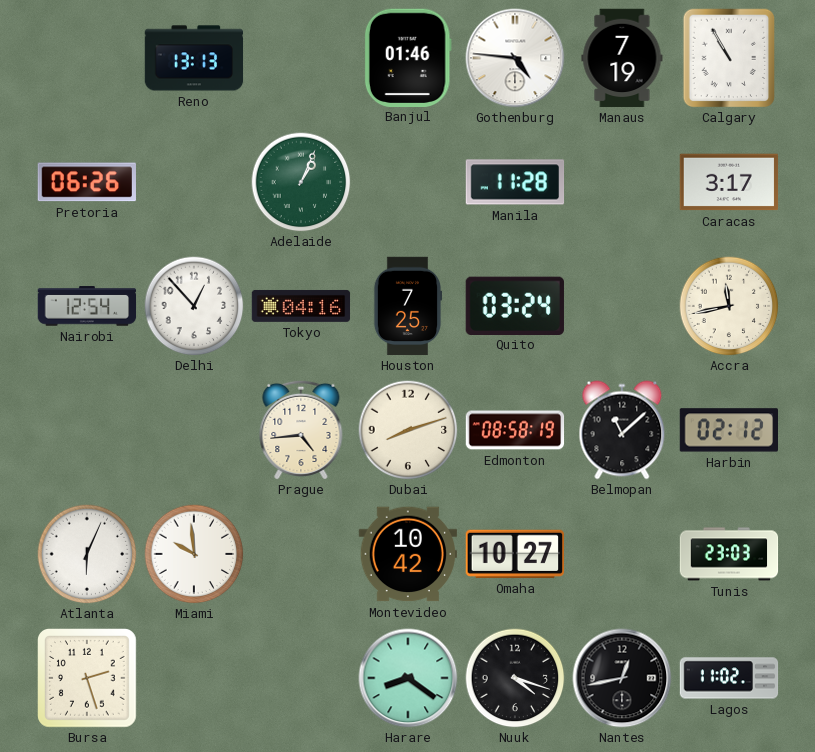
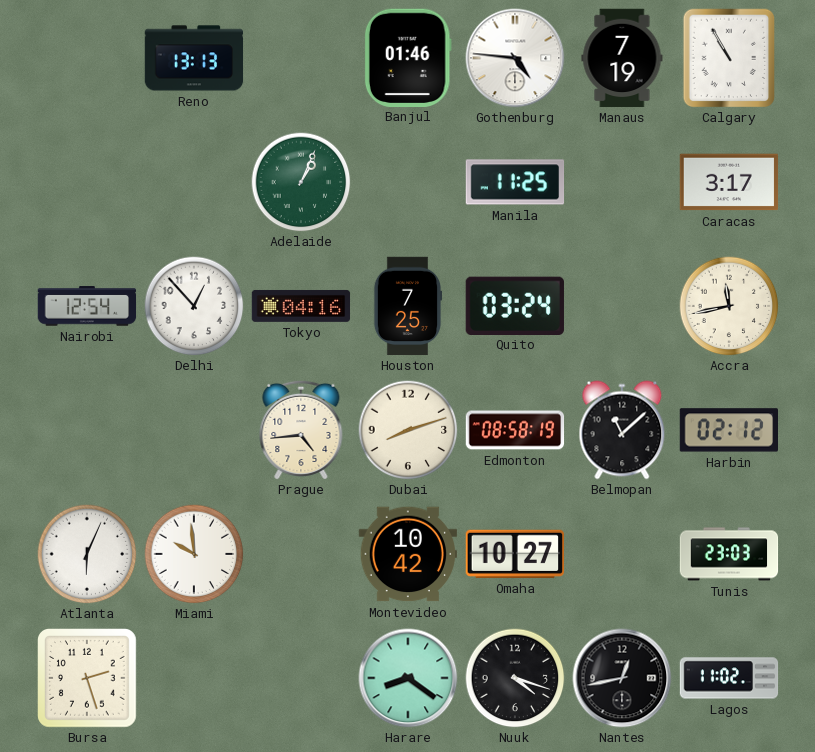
Pretoria: 06:26 -> none (87, 182)
Manila: 11:28 -> 11:25 (515, 182)
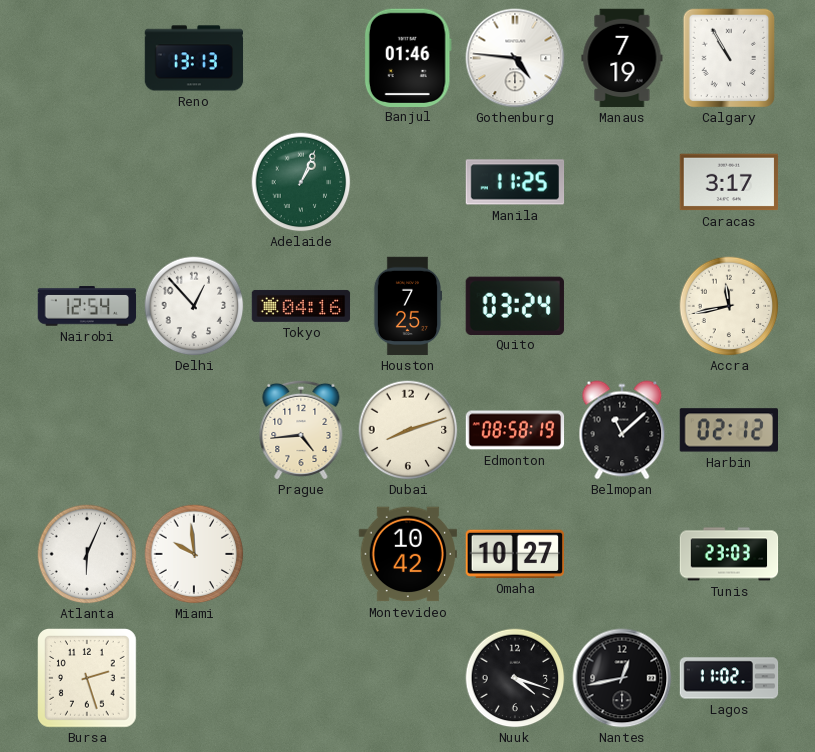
Harare: 8:21 -> none (408, 678)
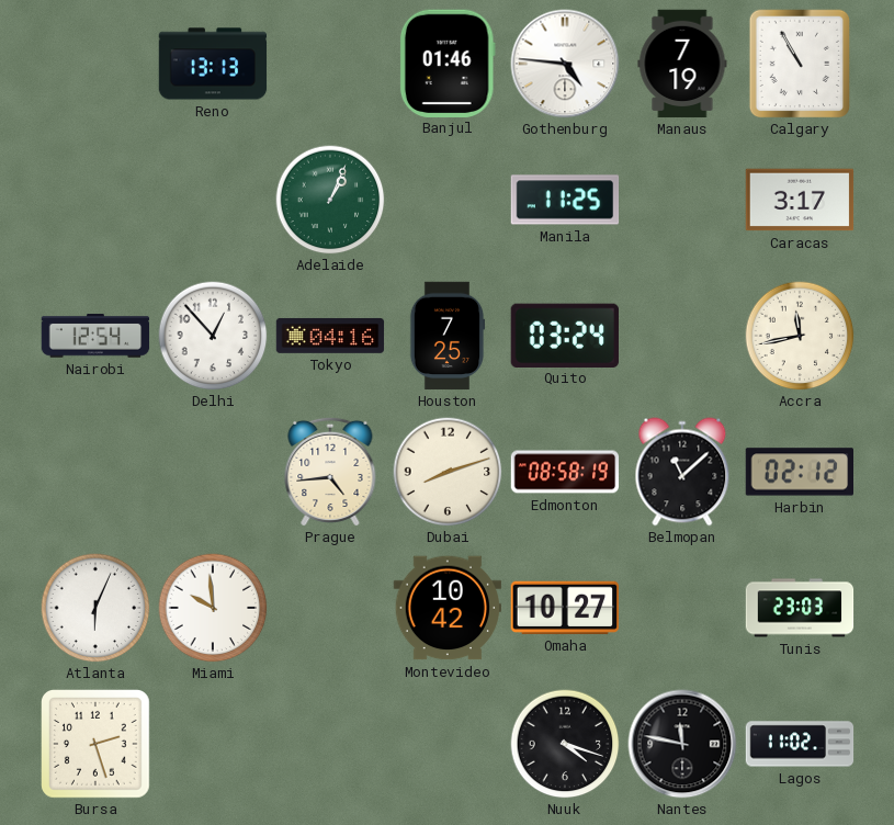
Nantes: 12:43 -> 11:47 (682, 744)
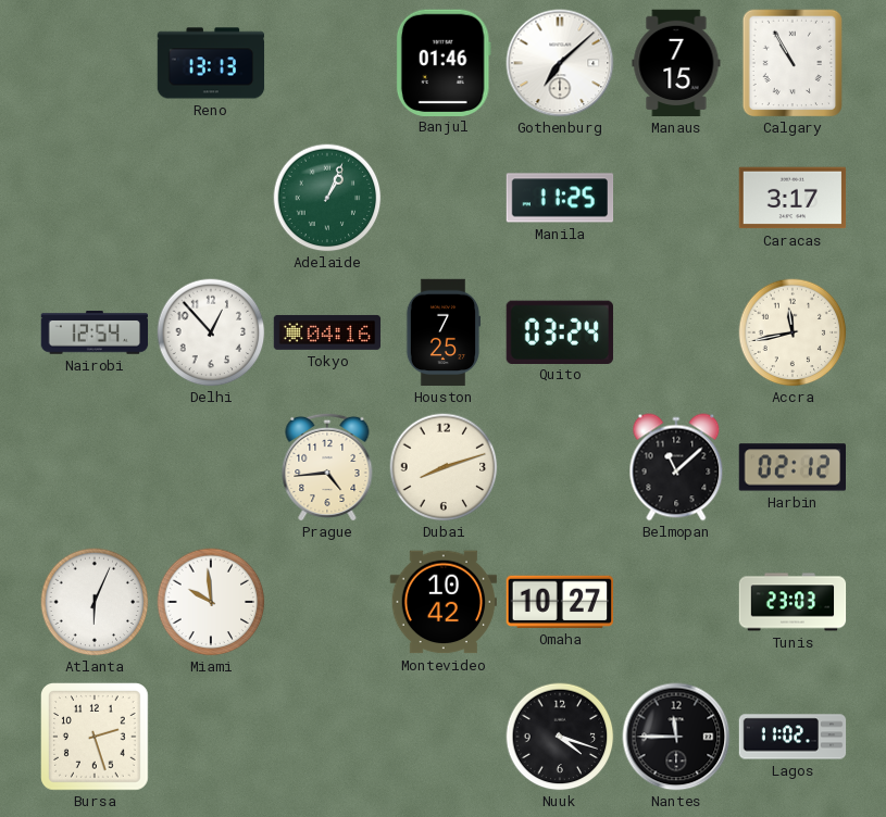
Gothenburg: 4:46 -> 7:08 (560, 63)
Manaus: 7:19 -> 7:15 (676, 63)
Edmonton: 08:58 -> none (565, 472)
Nantes: 11:47 -> 11:45 (676, 737)
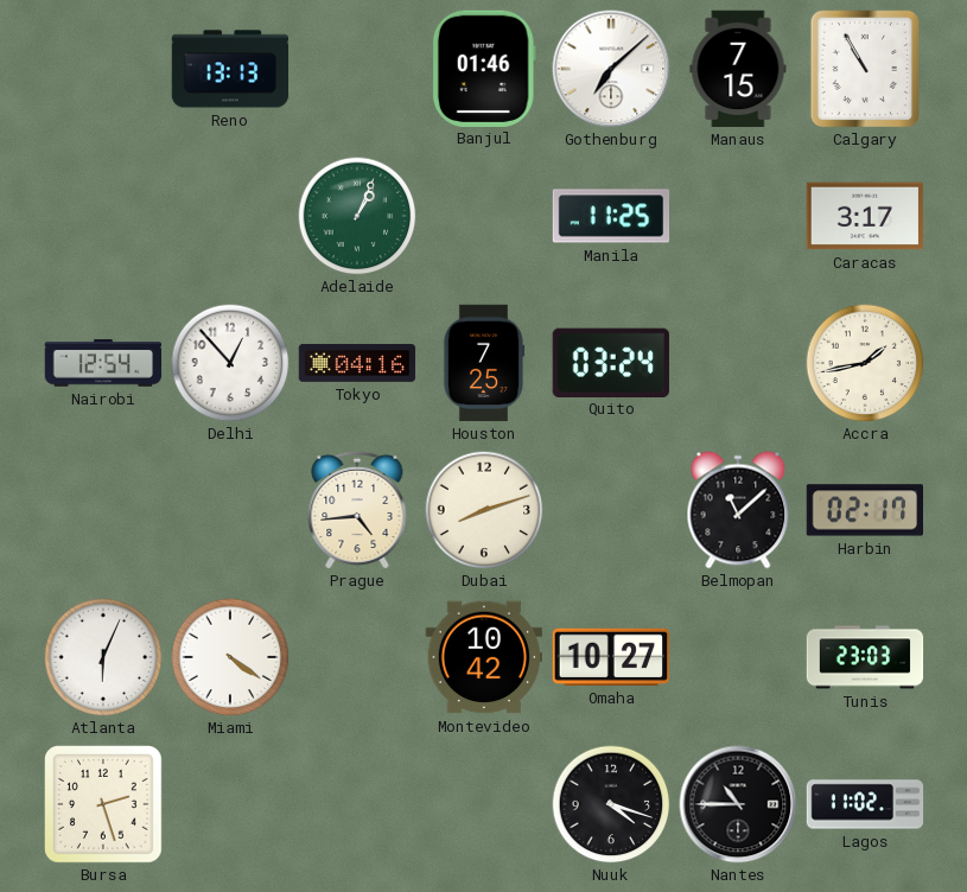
Accra: 11:43 -> 1:43 (865, 363)
Harbin: 02:12 -> 02:17 (864, 510)
Miami: 9:59 -> 4:21 (230, 657)
Nantes: 11:45 -> 10:45 (738, 804)
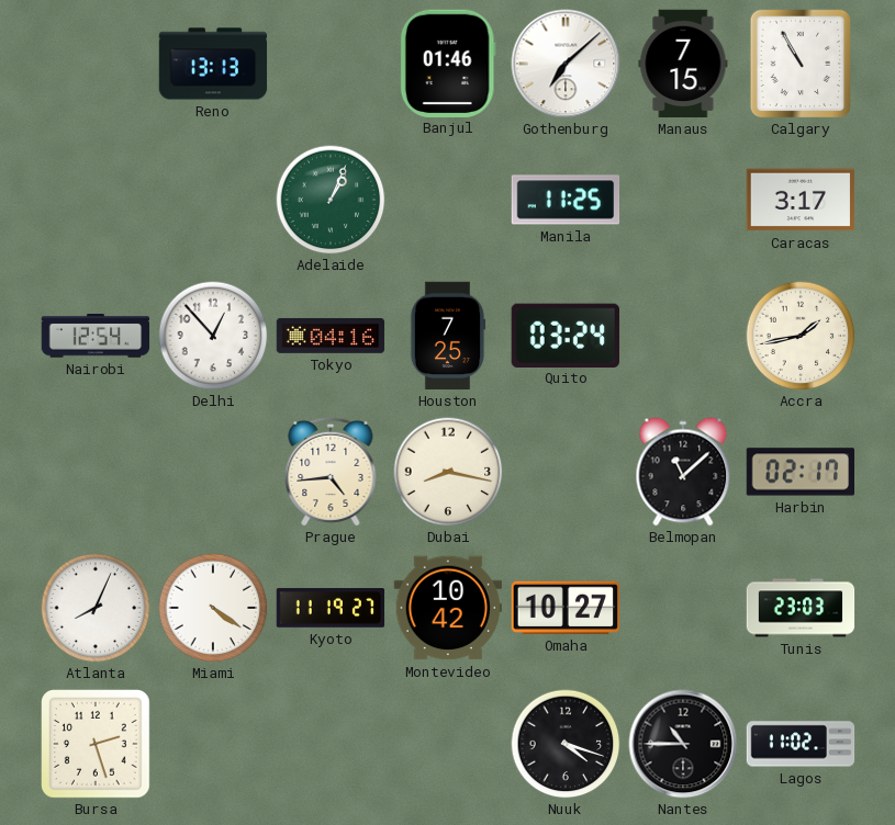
Dubai: 8:12 -> 8:17 (448, 472)
Atlanta: 6:04 -> 8:04 (96, 608)
Kyoto: none -> 11:19 (331, 608)
